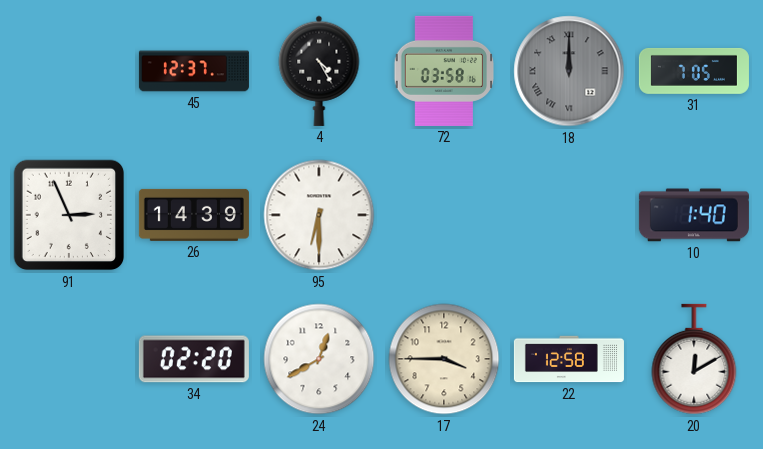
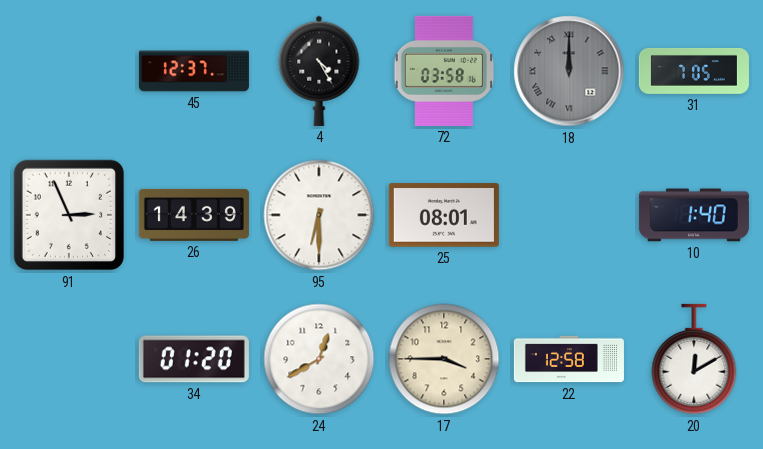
25: none -> 08:01 (444, 215)
34: 02:20 -> 01:20 (194, 359)
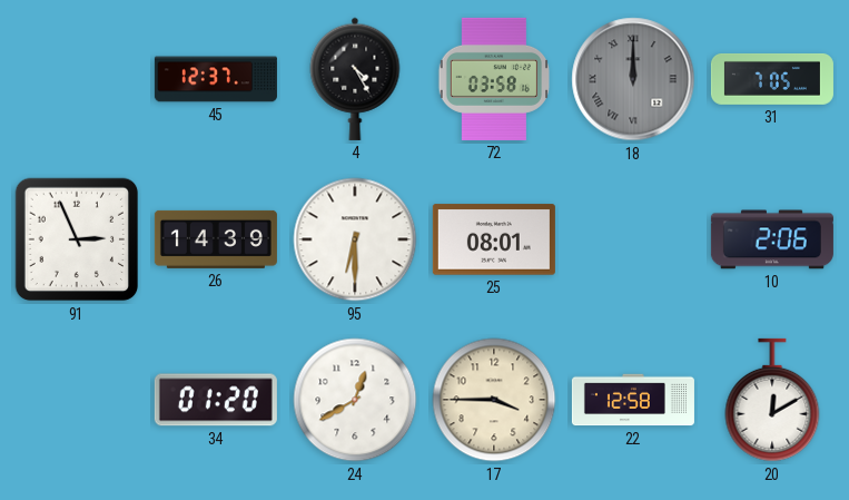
10: 1:40 -> 2:06 (772, 239)
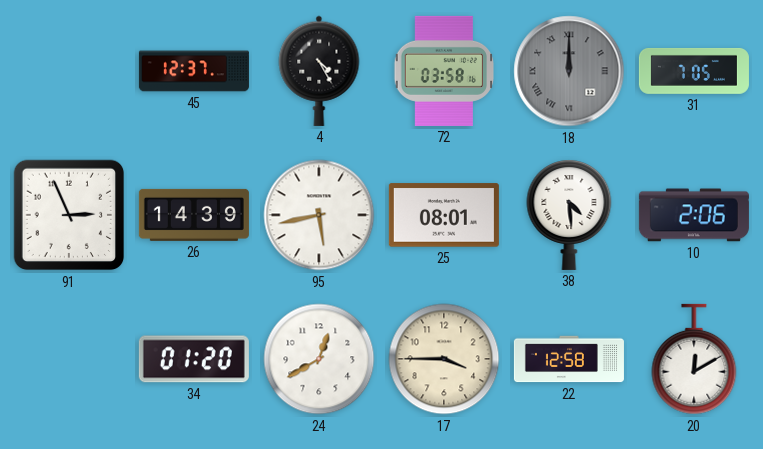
95: 6:30 -> 5:43 (319, 215)
38: none -> 4:29 (569, 215)
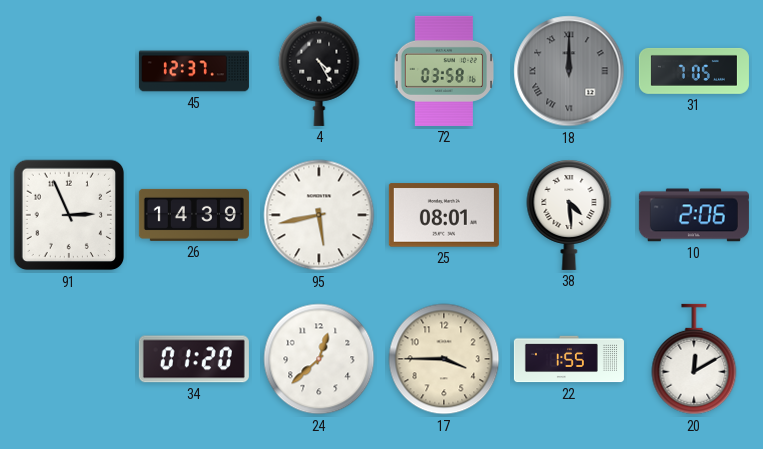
24: 12:40 -> 12:38 (319, 359)
22: 12:58 -> 1:55 (569, 359)
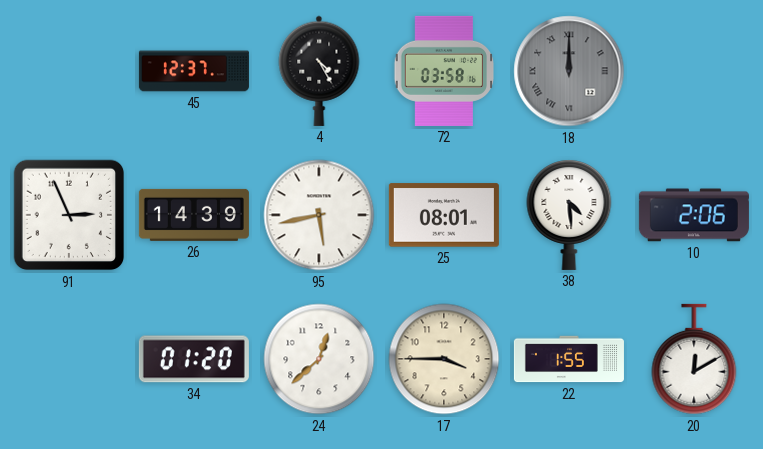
31: 7:05 -> none (694, 71)
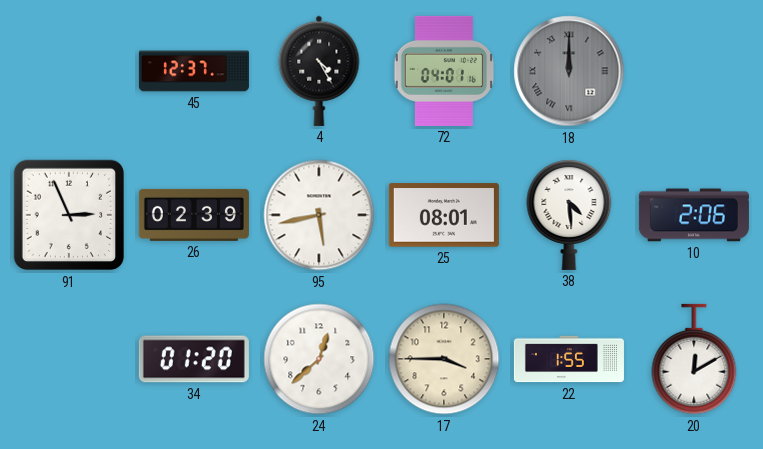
72: 03:58 -> 04:01 (444, 71)
26: 14:39 -> 02:39 (194, 215)
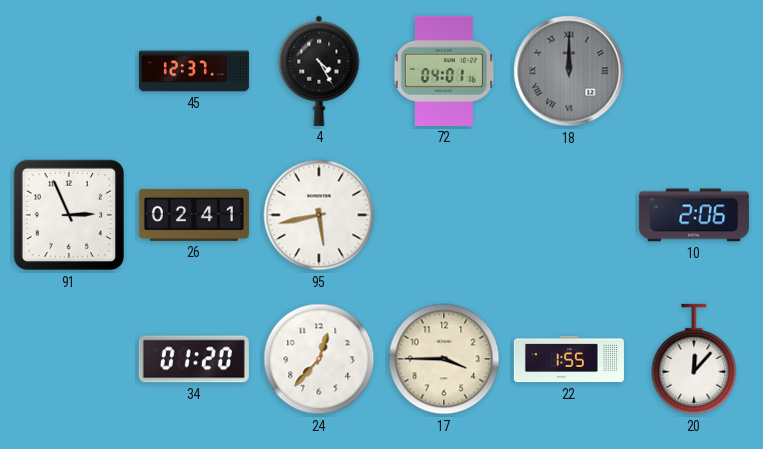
26: 02:39 -> 02:41 (194, 215)
25: 08:01 -> none (444, 215)
38: 4:29 -> none (569, 215)
24: 12:38 -> 12:37 (319, 359)
20: 12:10 -> 12:07 (694, 359)
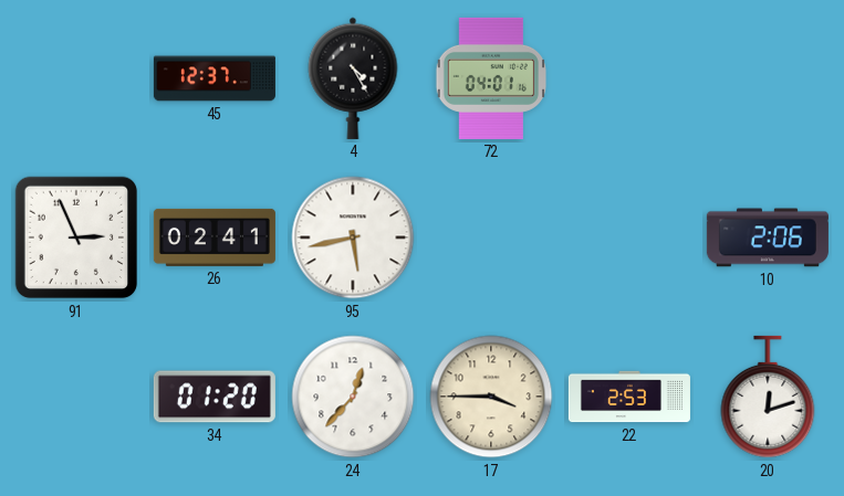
18: 12:00 -> none (569, 71)
22: 1:55 -> 2:53 (629, 397)
20: 12:07 -> 12:12 (768, 397)
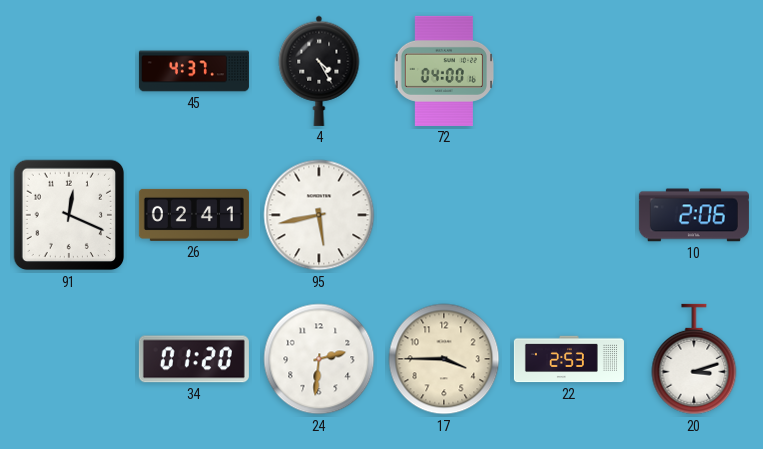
45: 12:37 -> 4:37 (194, 71)
72: 04:01 -> 04:00 (444, 71)
91: 2:56 -> 12:19 (69, 215)
24: 12:37 -> 2:31 (319, 359)
20: 12:12 -> 3:12 (694, 359)
